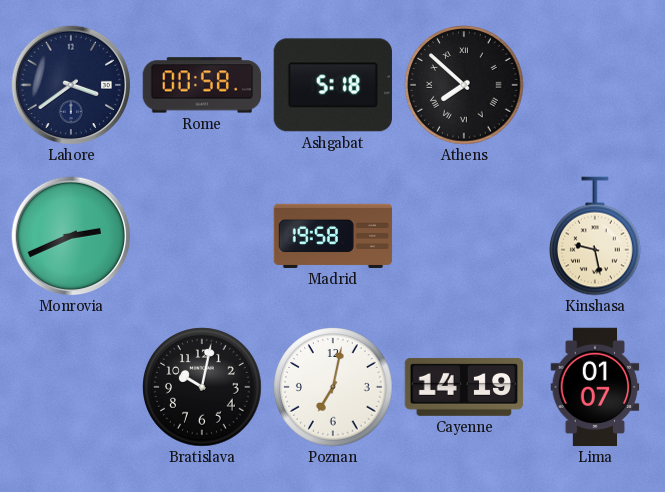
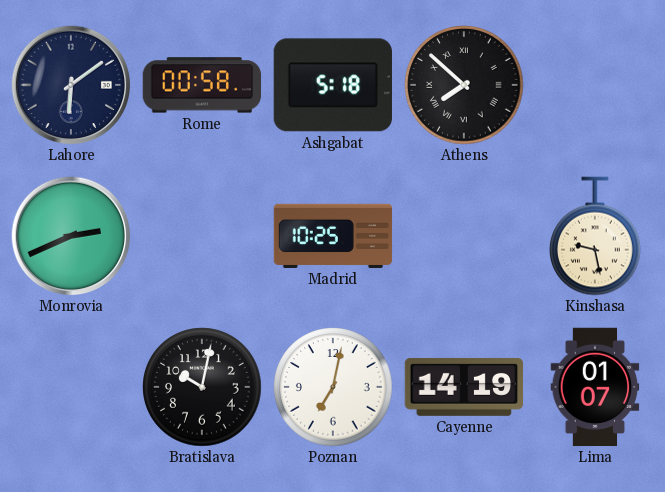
Lahore: 3:39 -> 6:09 (71, 85)
Madrid: 19:58 -> 10:25 (333, 236)
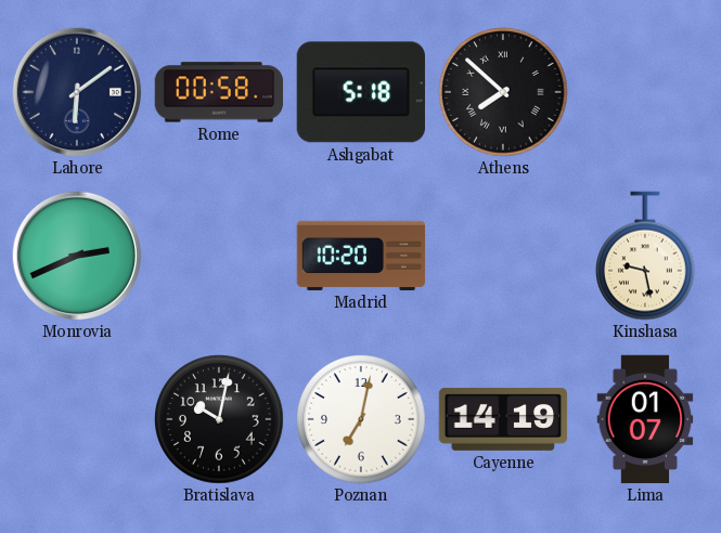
Madrid: 10:25 -> 10:20 (361, 256)
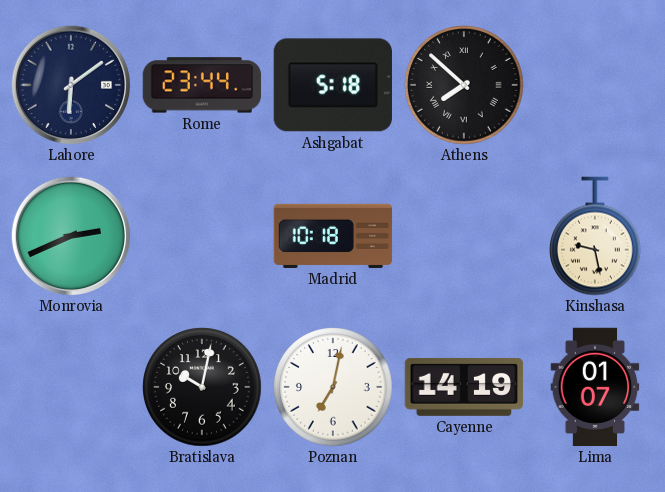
Rome: 00:58 -> 23:44 (202, 85)
Madrid: 10:20 -> 10:18 (333, 236)
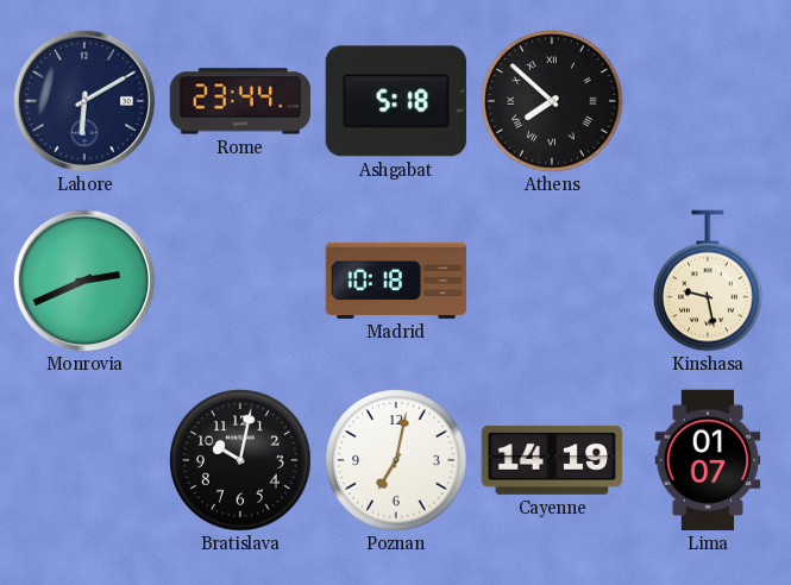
Lahore: 6:09 -> 6:10 (84, 101)
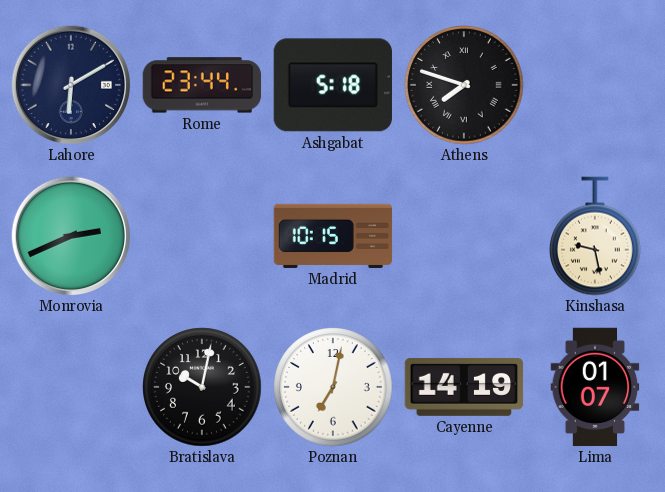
Athens: 7:52 -> 7:48 (464, 85)
Madrid: 10:18 -> 10:15 (333, 236)
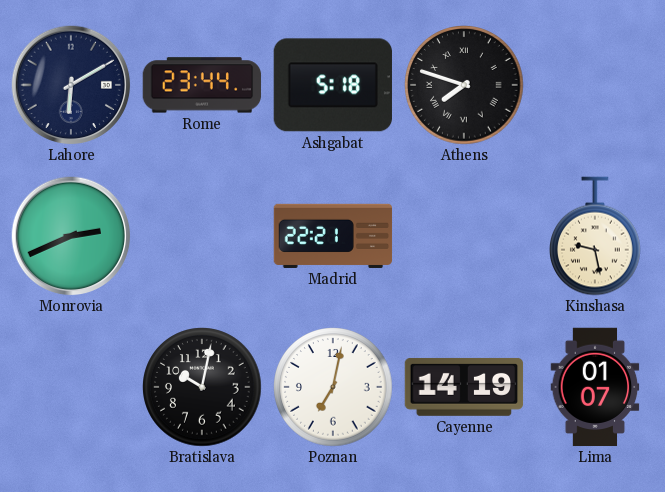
Madrid: 10:15 -> 22:21 (333, 236)
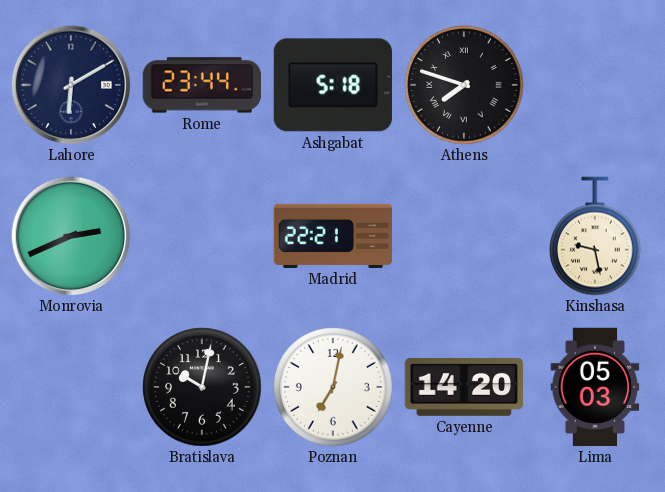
Cayenne: 14:19 -> 14:20 (464, 387)
Lima: 01:07 -> 05:03 (595, 387)
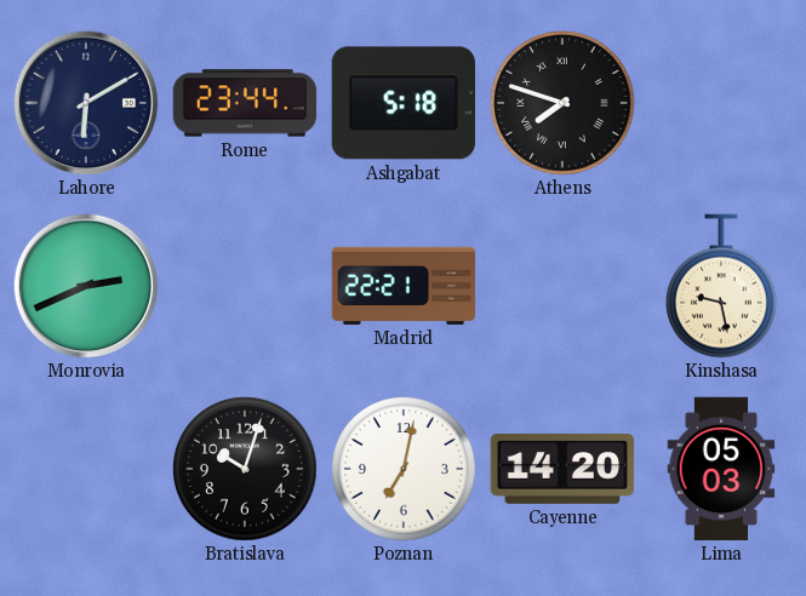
Bratislava: 10:02 -> 10:03 (245, 469)
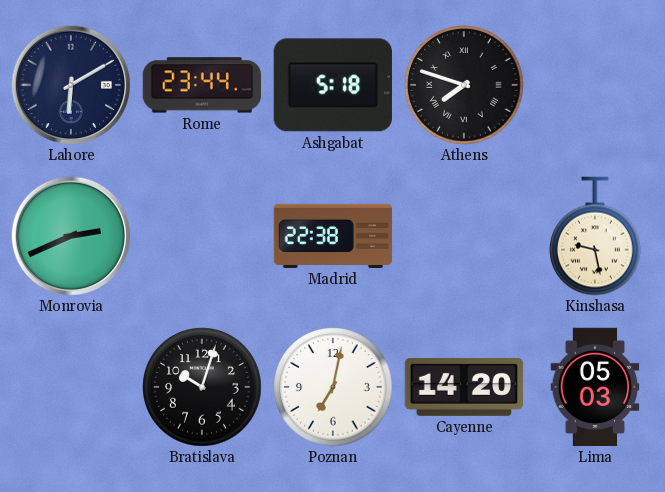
Madrid: 22:21 -> 22:38 (333, 236)
